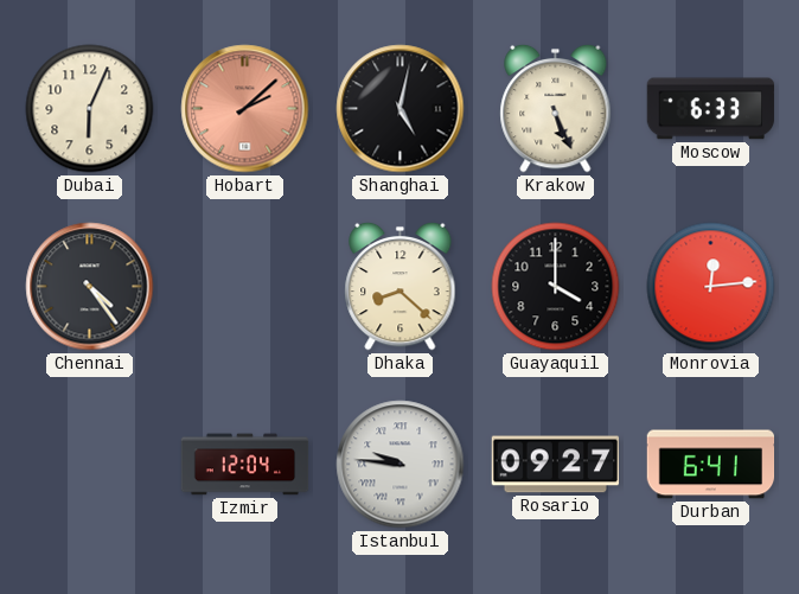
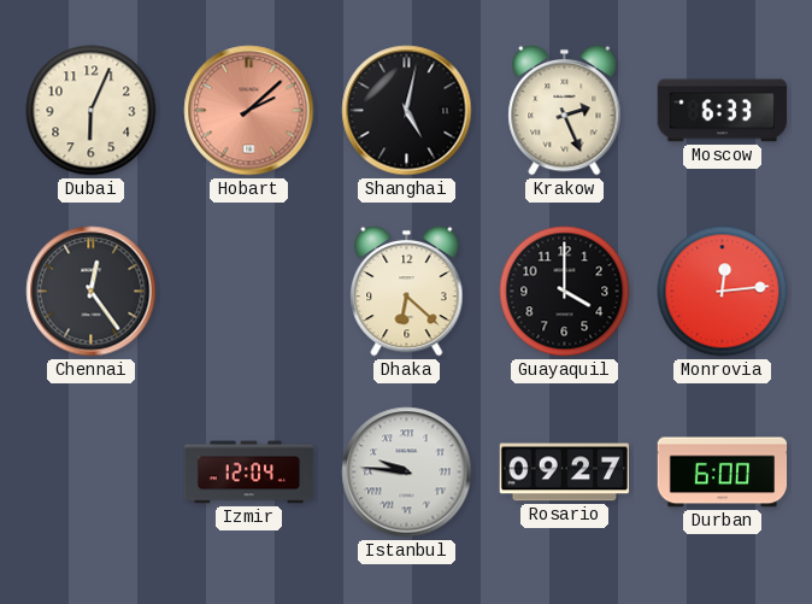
Krakow: 5:26 -> 2:26 (565, 110)
Chennai: 4:24 -> 12:24 (92, 292)
Dhaka: 8:22 -> 6:22 (407, 291)
Durban: 6:41 -> 6:00 (723, 473)
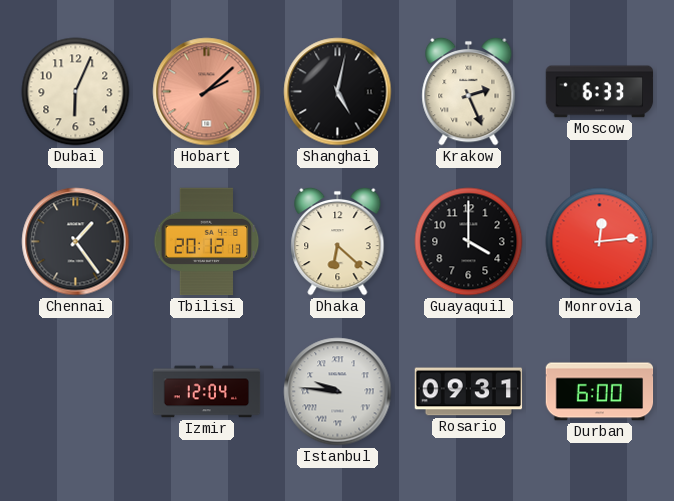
Chennai: 12:24 -> 1:24 (76, 242)
Tbilisi: none -> 20:12 (207, 242)
Rosario: 09:27 -> 09:31 (469, 392)
